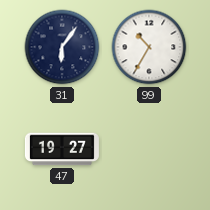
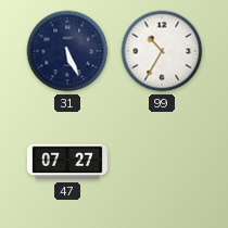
31: 6:06 -> 5:26 (67, 51)
47: 19:27 -> 07:27 (67, 162)
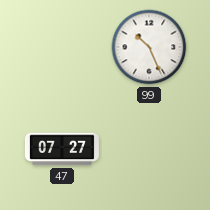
31: 5:26 -> none (67, 51)
99: 10:35 -> 10:26 (149, 47)
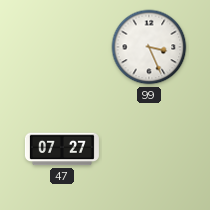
99: 10:26 -> 3:26 (149, 47)
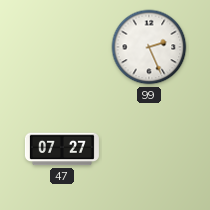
99: 3:26 -> 2:26 (149, 47)
